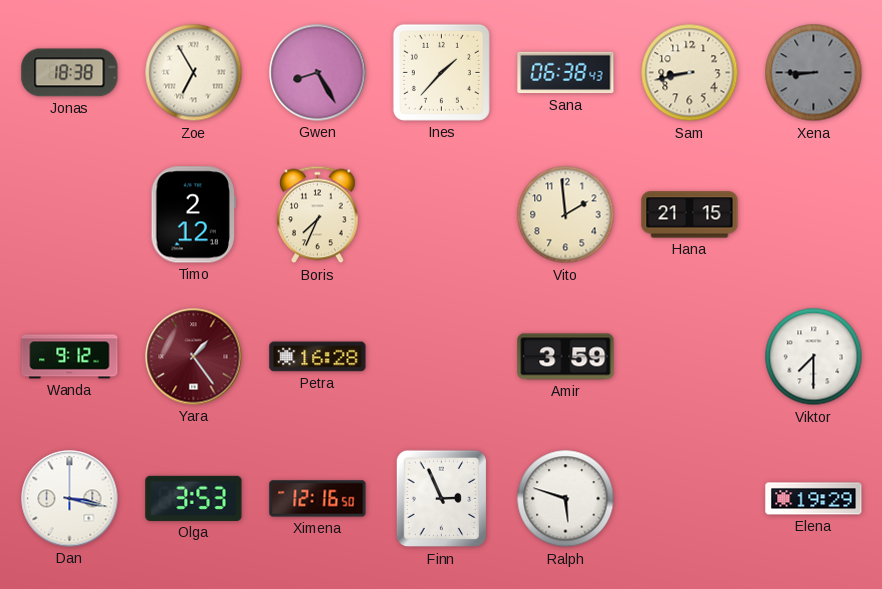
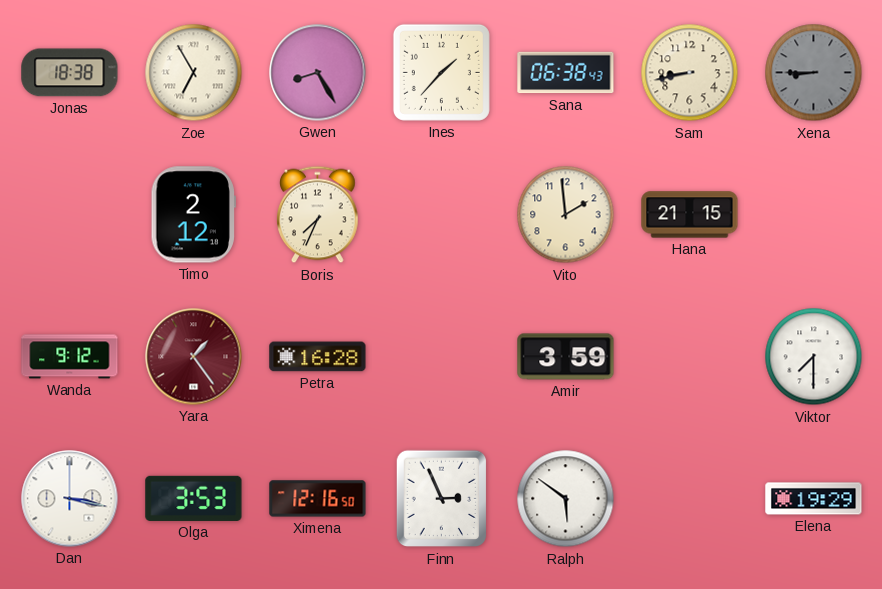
Ralph: 5:48 -> 5:51 (566, 499)
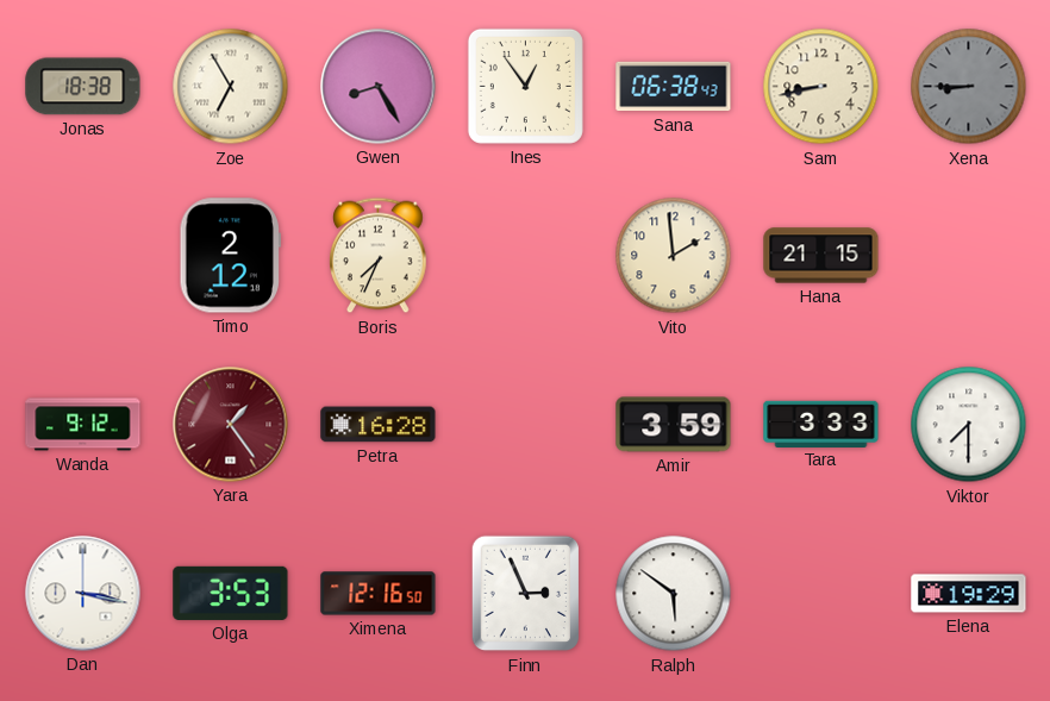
Ines: 1:37 -> 12:54 (525, 86)
Tara: none -> 3:33 (821, 424)
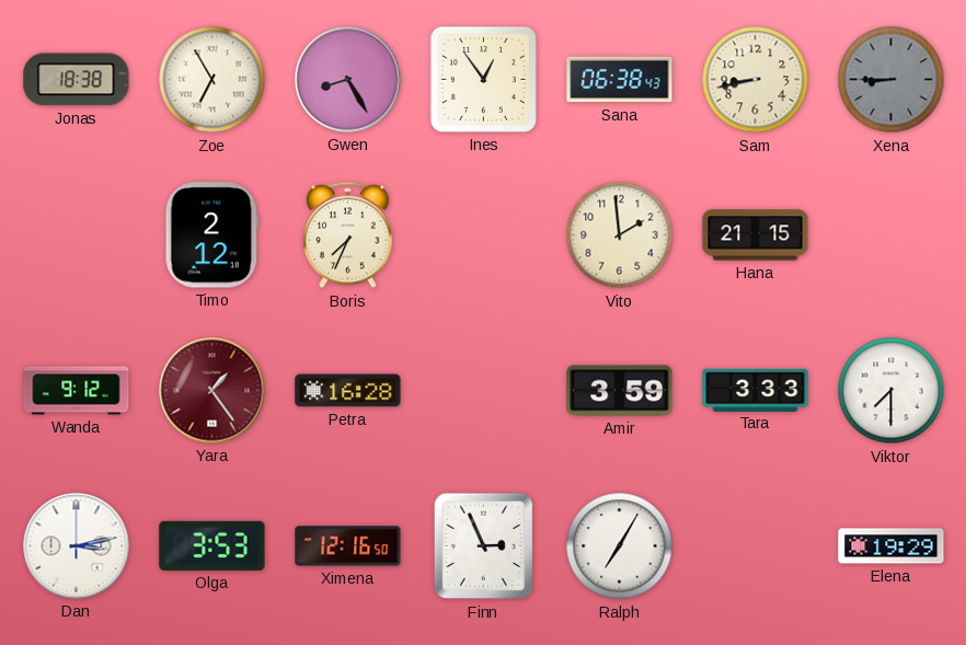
Dan: 3:17 -> 3:13 (77, 546)
Ralph: 5:51 -> 7:05 (620, 546)
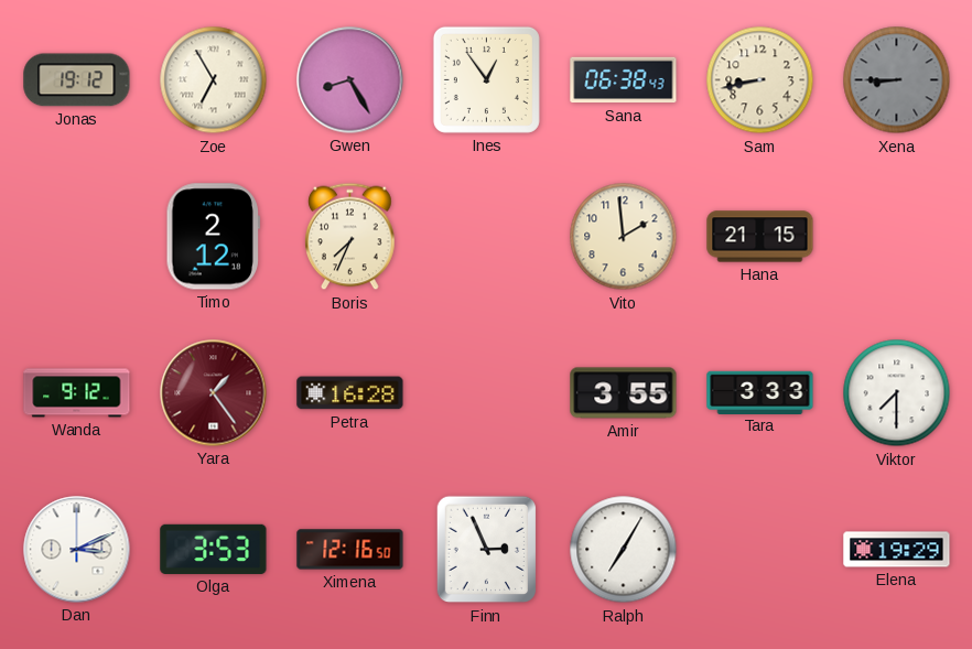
Jonas: 18:38 -> 19:12 (77, 80)
Amir: 3:59 -> 3:55 (624, 393)
Dan: 3:13 -> 3:11 (77, 550)
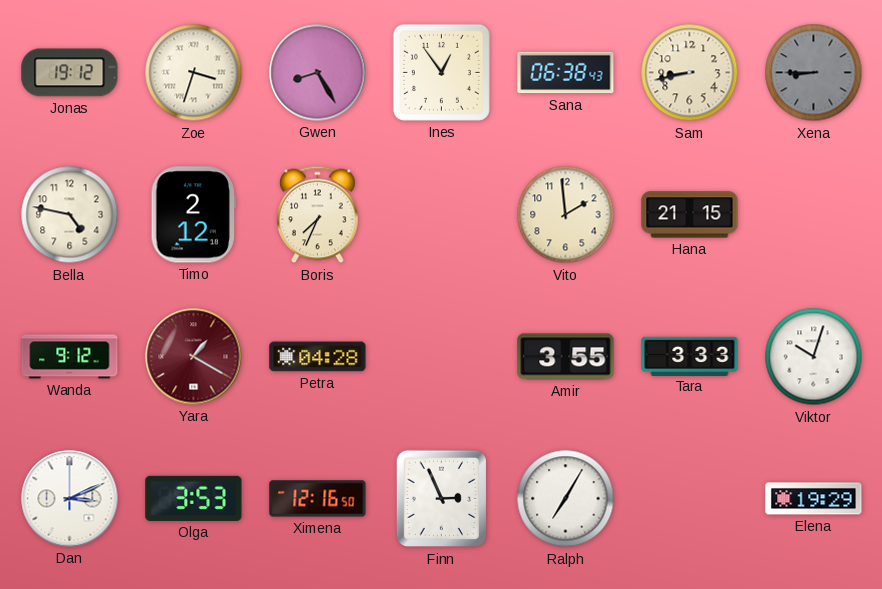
Zoe: 6:55 -> 3:33 (194, 73)
Bella: none -> 4:47 (70, 215)
Yara: 1:24 -> 1:20 (194, 357)
Petra: 16:28 -> 04:28 (318, 357)
Viktor: 7:30 -> 10:03 (814, 357)
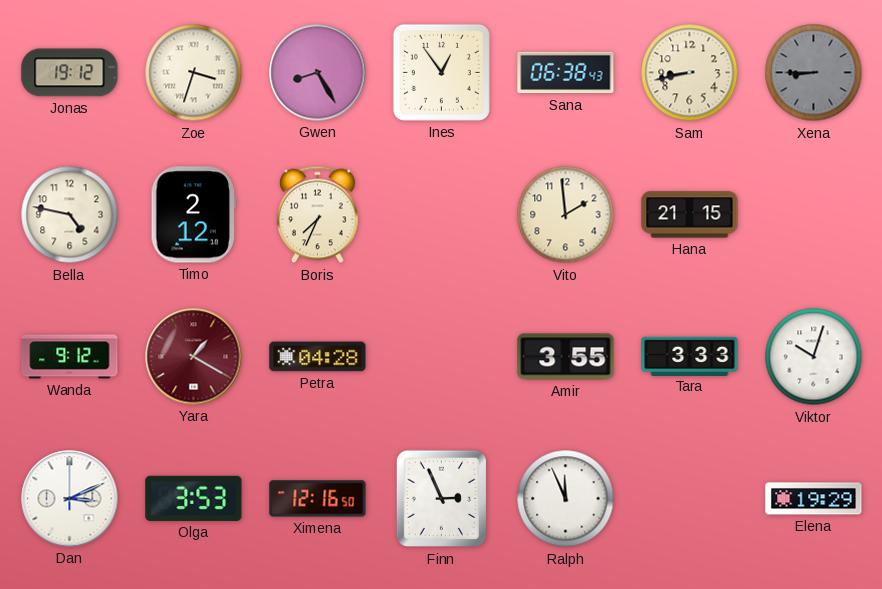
Ralph: 7:05 -> 11:56 (566, 499)
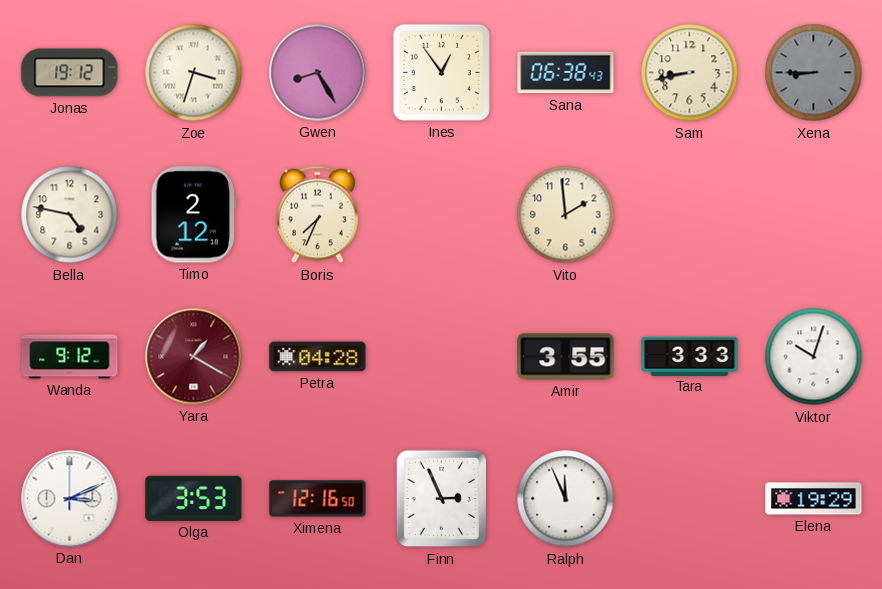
Hana: 21:15 -> none (690, 215)
